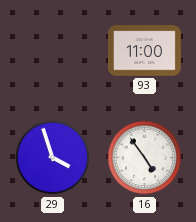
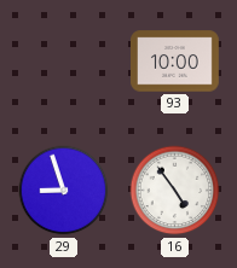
93: 11:00 -> 10:00 (175, 62)
29: 3:57 -> 8:57 (64, 191)
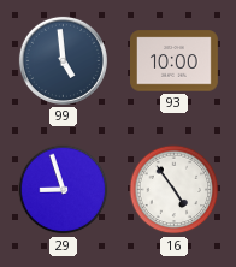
99: none -> 4:59 (63, 60)
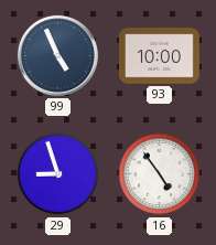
99: 4:59 -> 4:56 (57, 55)
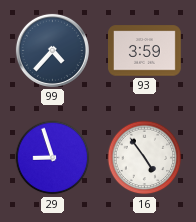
99: 4:56 -> 4:37 (52, 50)
93: 10:00 -> 3:59 (145, 51)
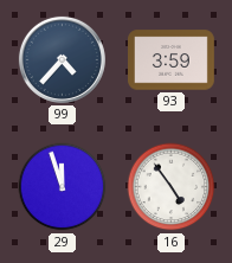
29: 8:57 -> 11:57 (63, 187)
